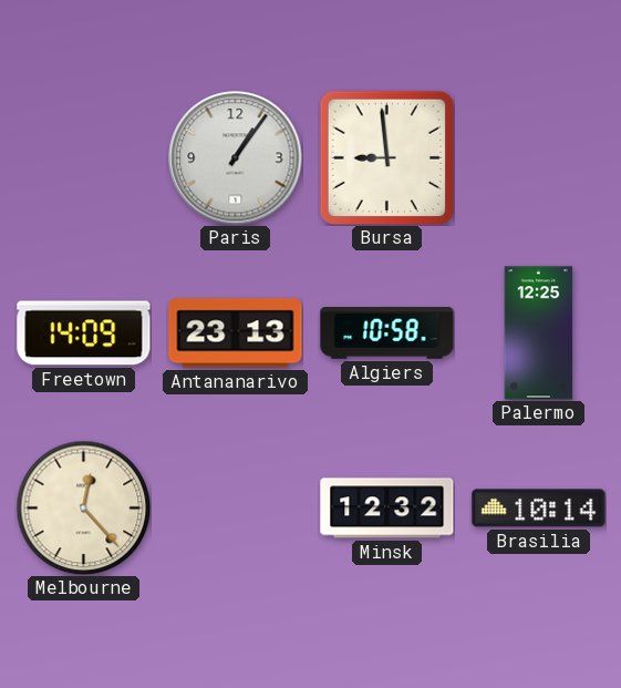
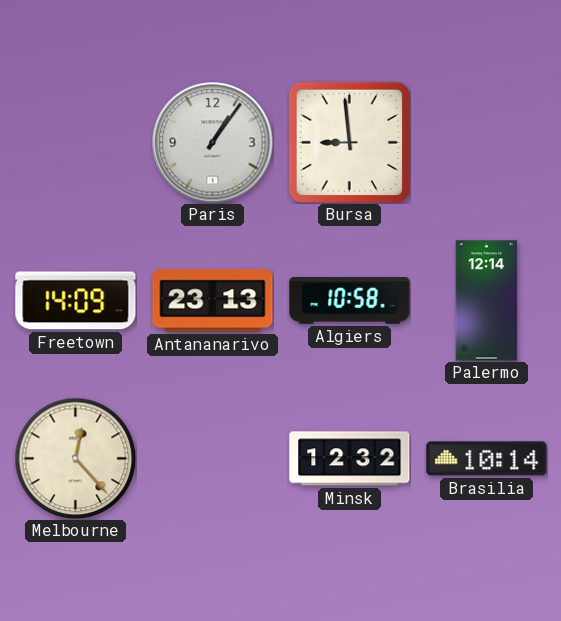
Palermo: 12:25 -> 12:14 (487, 301)
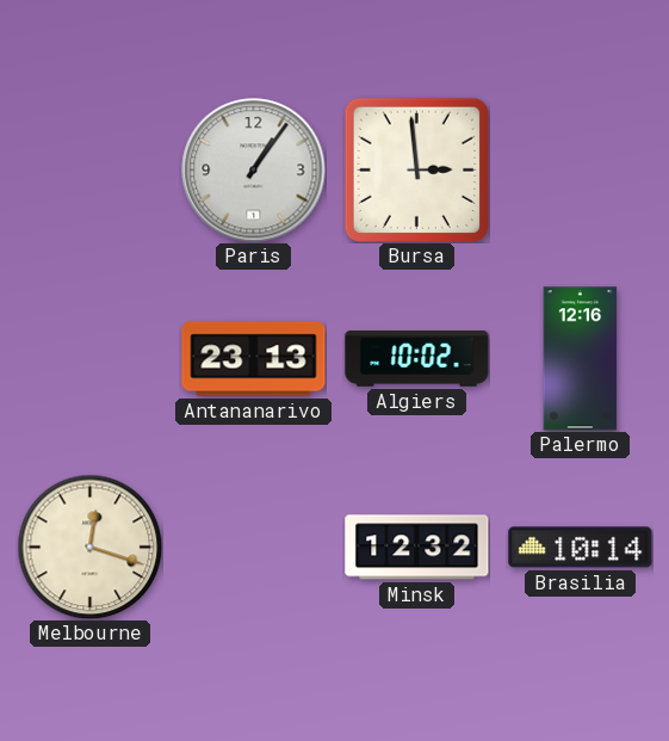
Bursa: 8:59 -> 2:59 (416, 169)
Freetown: 14:09 -> none (76, 301)
Algiers: 10:58 -> 10:02 (417, 359)
Palermo: 12:14 -> 12:16 (581, 359)
Melbourne: 12:23 -> 12:18 (89, 547)
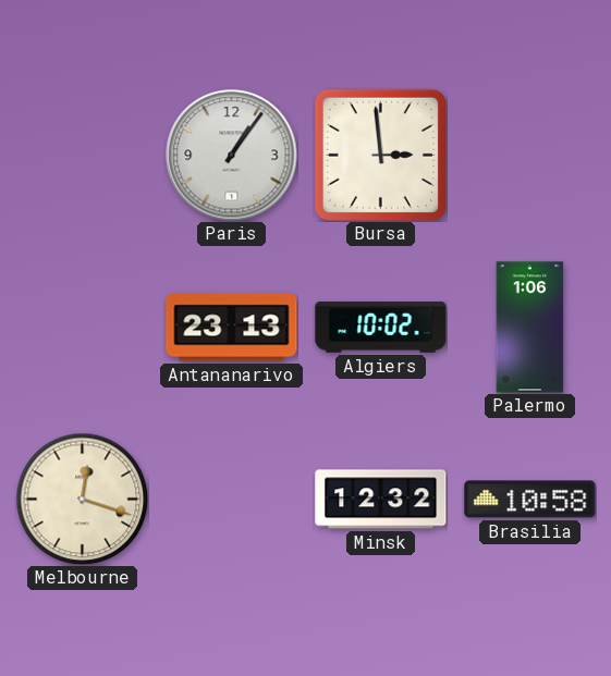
Palermo: 12:16 -> 1:06 (530, 328)
Brasilia: 10:14 -> 10:58 (530, 500)
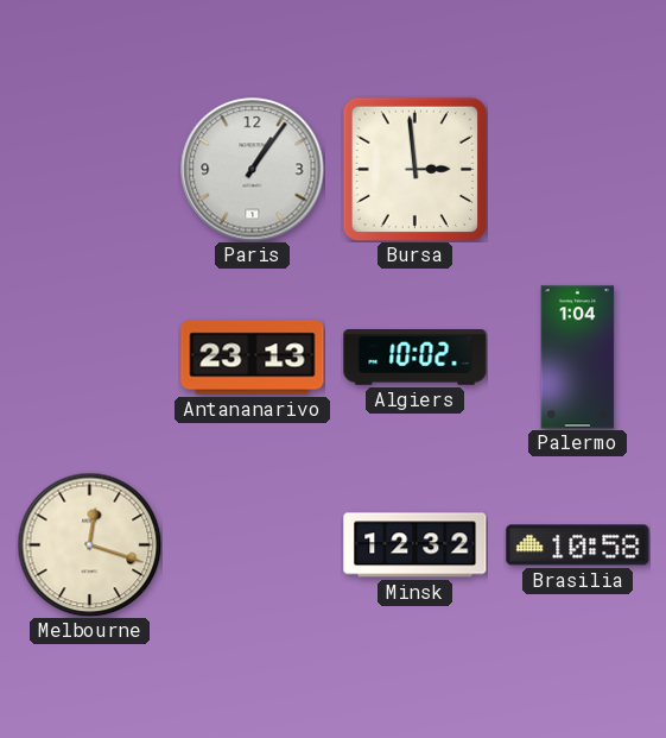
Palermo: 1:06 -> 1:04 (578, 358)
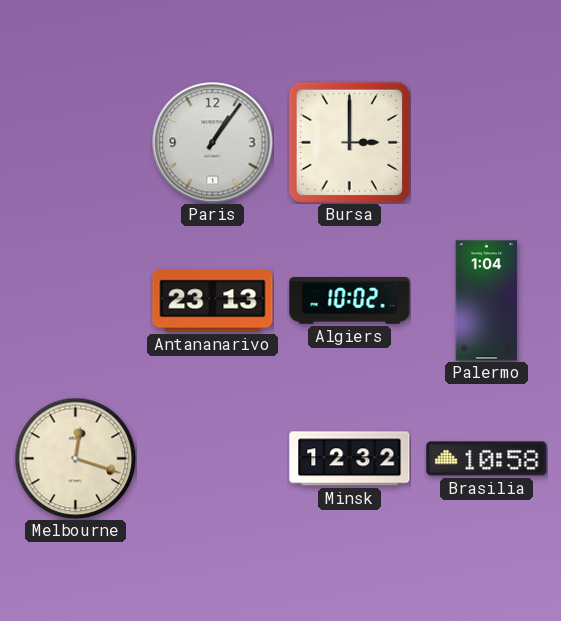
Bursa: 2:59 -> 3:00 (349, 142)
